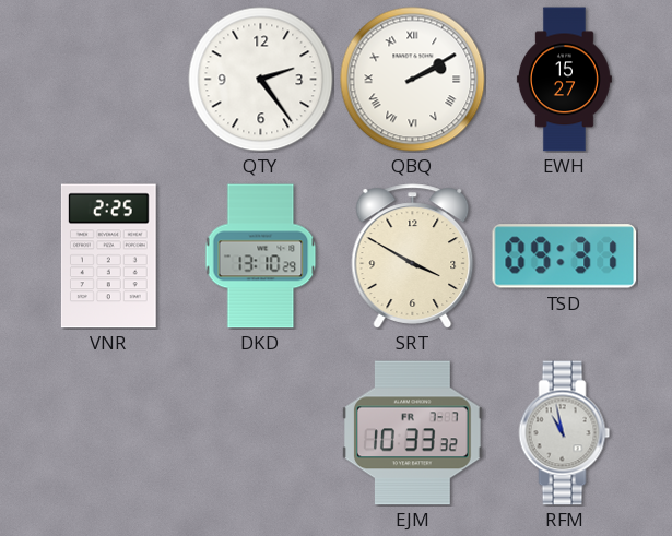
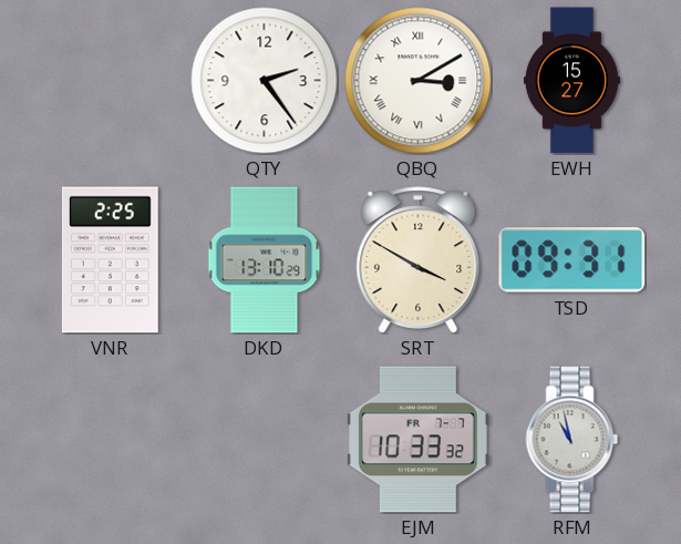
QBQ: 2:10 -> 3:10 (419, 81)
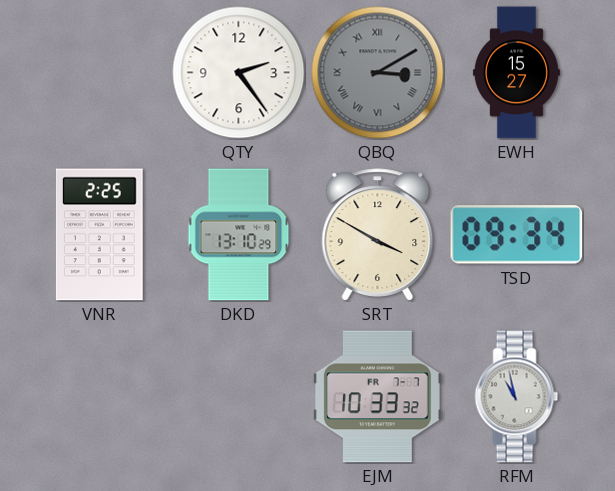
QBQ dial: white -> grey (378, 73)
TSD: 09:31 -> 09:34 (517, 235)
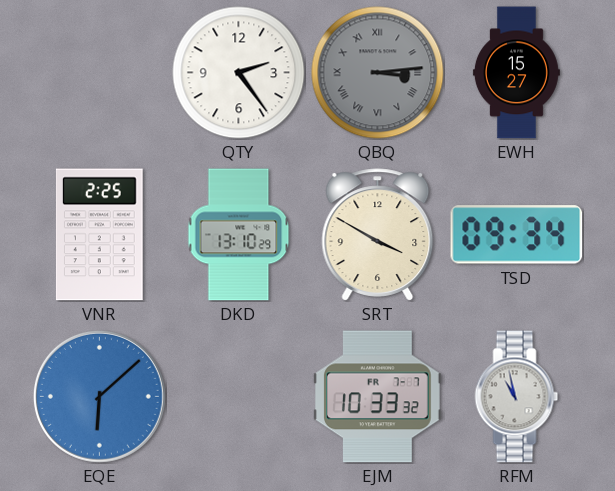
QBQ: 3:10 -> 3:14 (378, 73)
EQE: none -> 6:08 (99, 396)
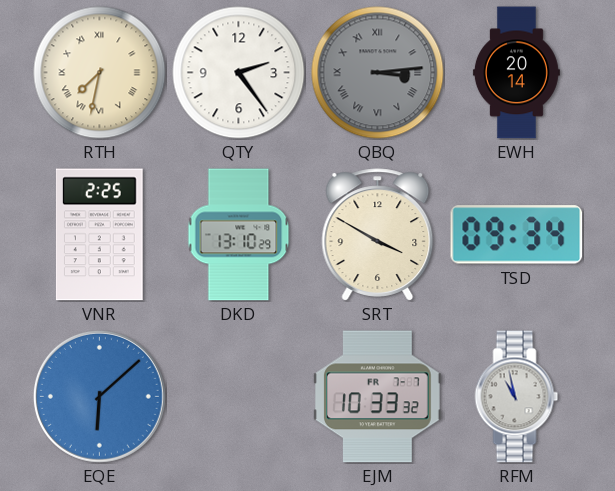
RTH: none -> 7:32 (100, 73)
EWH: 15:27 -> 20:14 (516, 73)
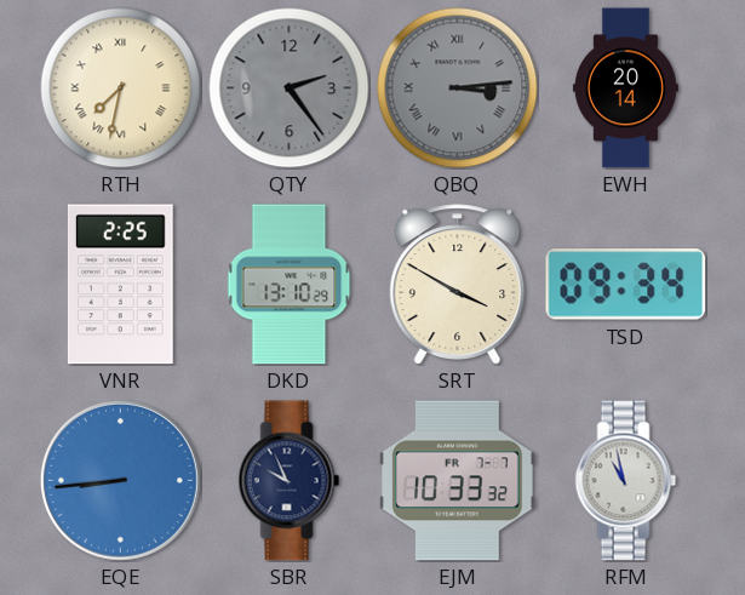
QTY dial: white -> grey (290, 88)
EQE: 6:08 -> 8:44 (120, 480)
SBR: none -> 9:56 (290, 481)
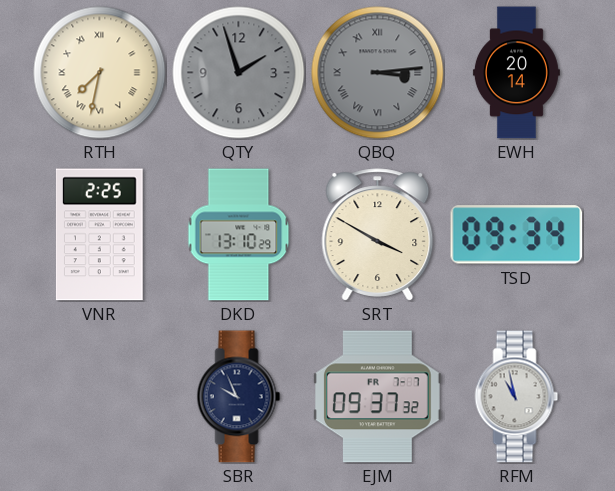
QTY: 2:24 -> 1:57 (239, 73)
EQE: 8:44 -> none (120, 480)
EJM: 10:33 -> 09:37 (377, 397)
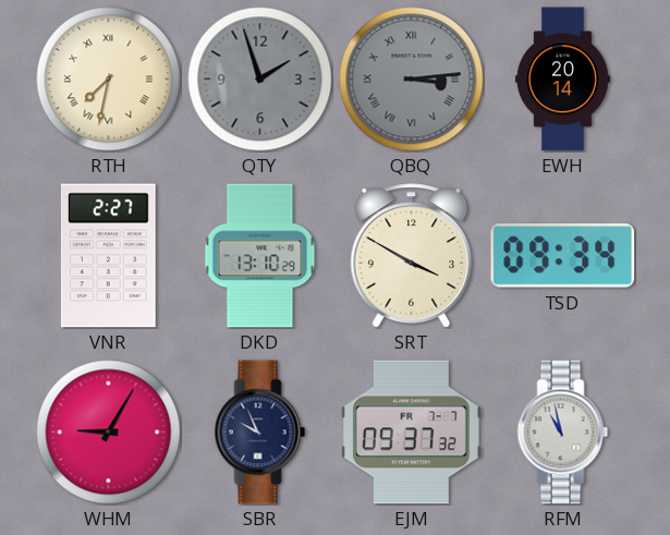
VNR: 2:25 -> 2:27 (108, 256)
WHM: none -> 9:05 (109, 433)
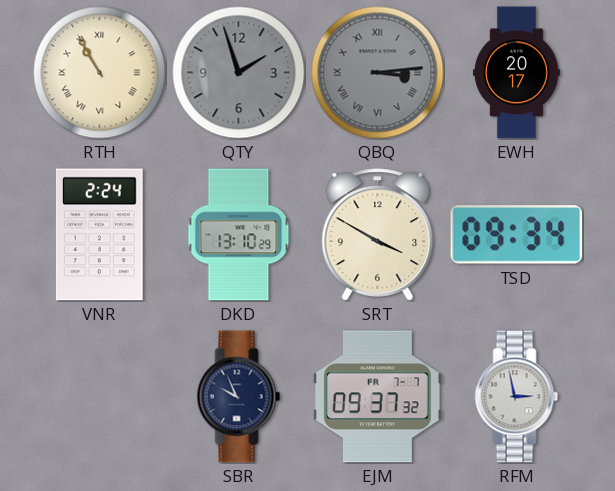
RTH: 7:32 -> 10:55 (100, 73)
EWH: 20:14 -> 20:17 (516, 73)
VNR: 2:27 -> 2:24 (99, 235)
WHM: 9:05 -> none (109, 433)
RFM: 10:58 -> 2:58 (517, 397)
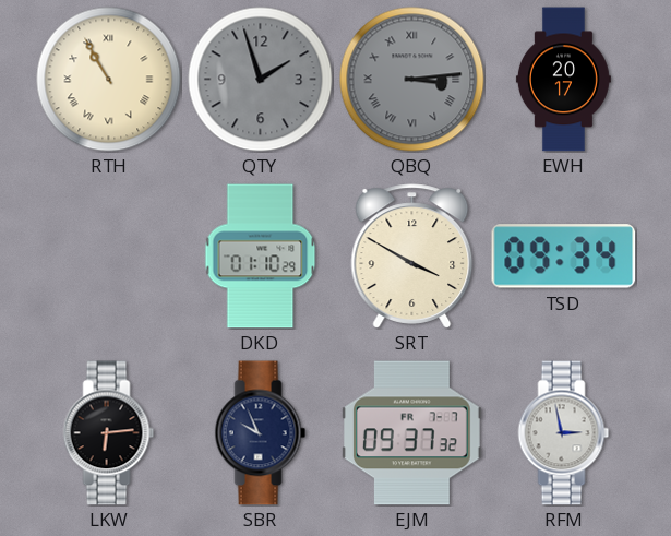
VNR: 2:24 -> none (99, 235)
DKD: 13:10 -> 01:10 (261, 257)
LKW: none -> 6:14 (109, 433)
